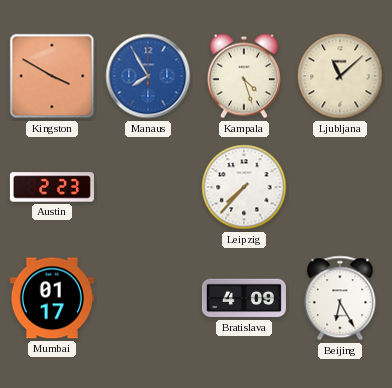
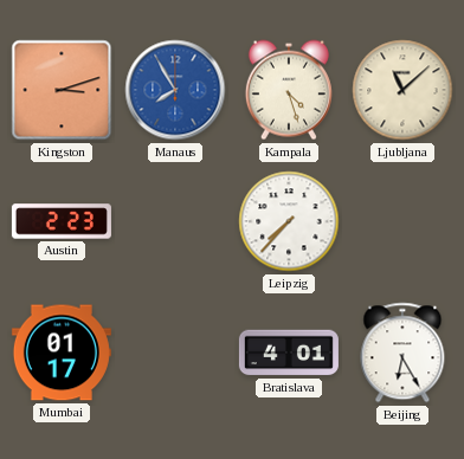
Kingston: 3:50 -> 3:12 (62, 90)
Bratislava: 4:09 -> 4:01 (289, 353)
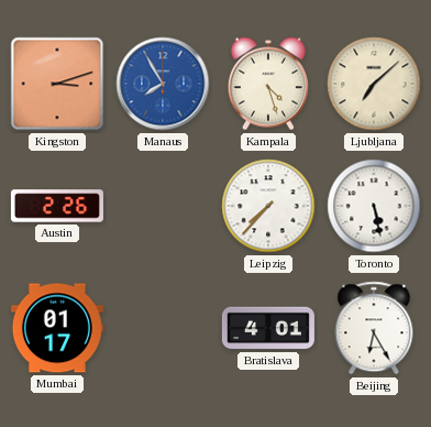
Ljubljana: 11:08 -> 7:08 (374, 84)
Austin: 2:23 -> 2:26 (57, 206)
Toronto: none -> 5:28 (374, 206)
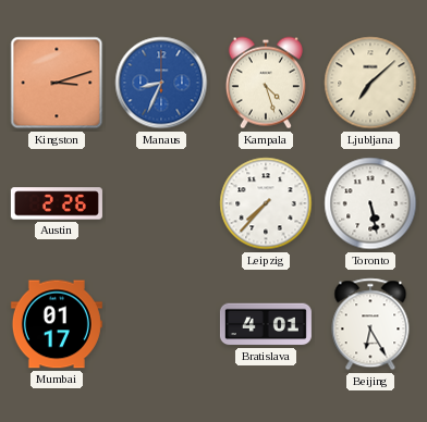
Manaus: 7:55 -> 8:34 (161, 83)
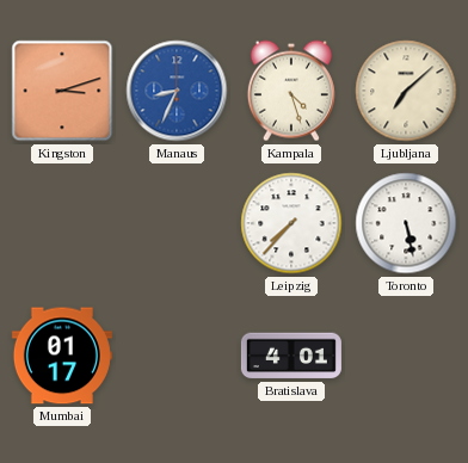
Austin: 2:26 -> none (57, 203)
Beijing: 6:25 -> none (370, 324)
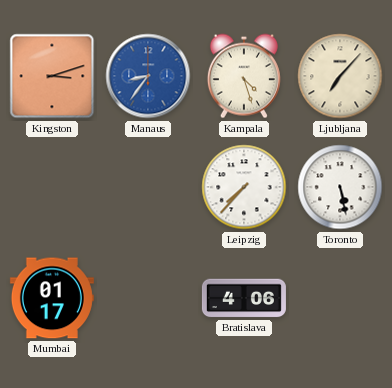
Manaus: 8:34 -> 8:36 (148, 76)
Ljubljana: 7:08 -> 7:07 (340, 76)
Bratislava: 4:01 -> 4:06 (244, 298)
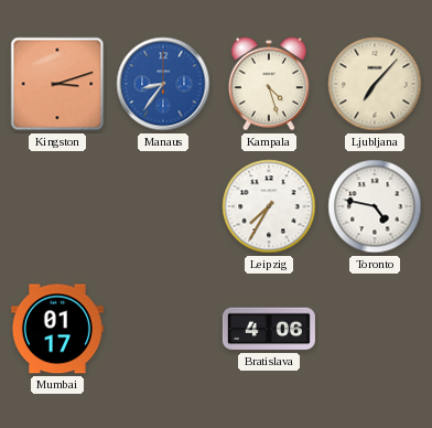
Leipzig: 7:37 -> 7:35 (269, 206)
Toronto: 5:28 -> 4:47 (375, 206)
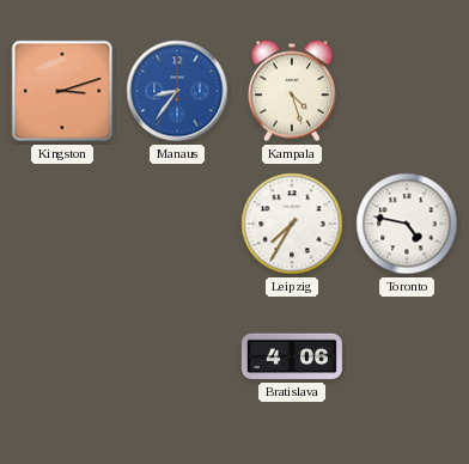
Ljubljana: 7:07 -> none (375, 84)
Mumbai: 01:17 -> none (57, 329)
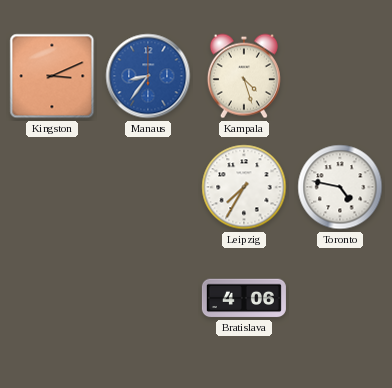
Kingston: 3:12 -> 3:11 (52, 76)
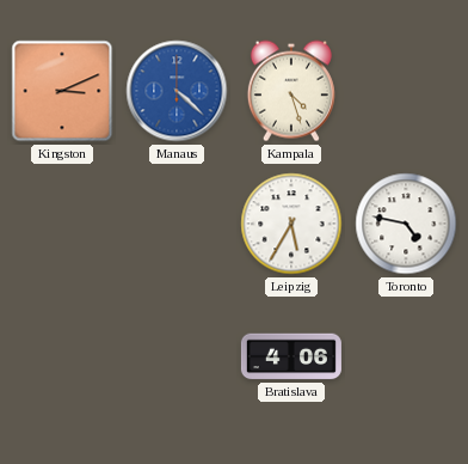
Manaus: 8:36 -> 4:22 (177, 91)
Leipzig: 7:35 -> 5:35 (291, 224)
